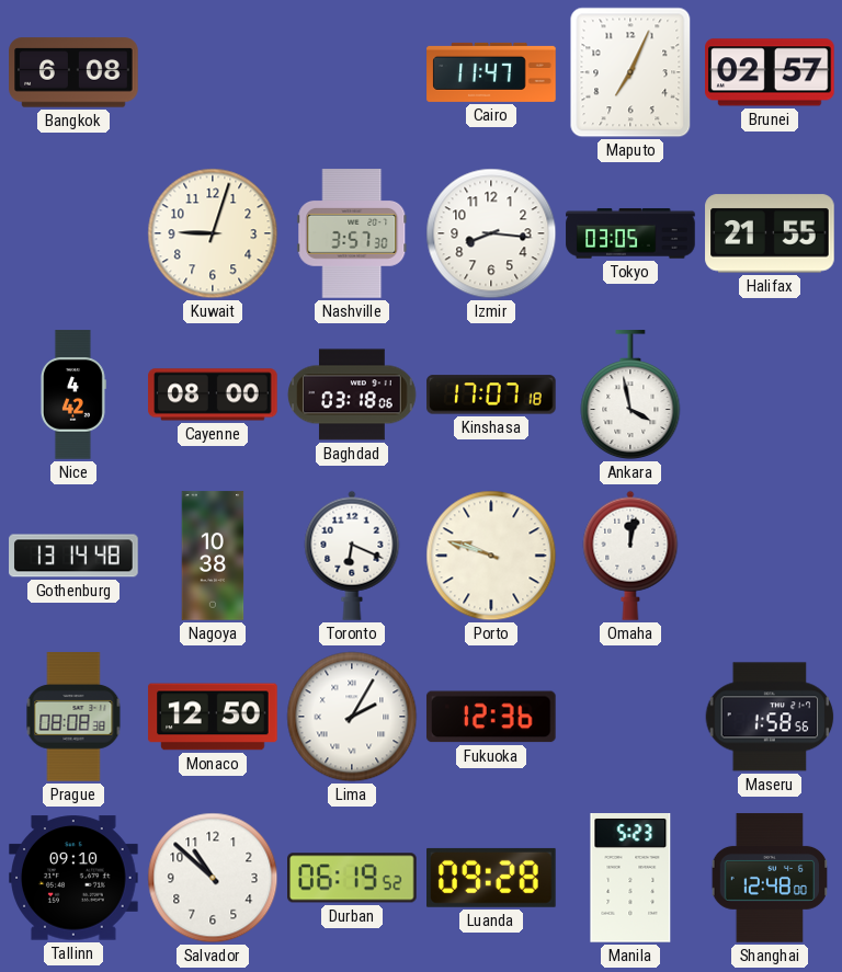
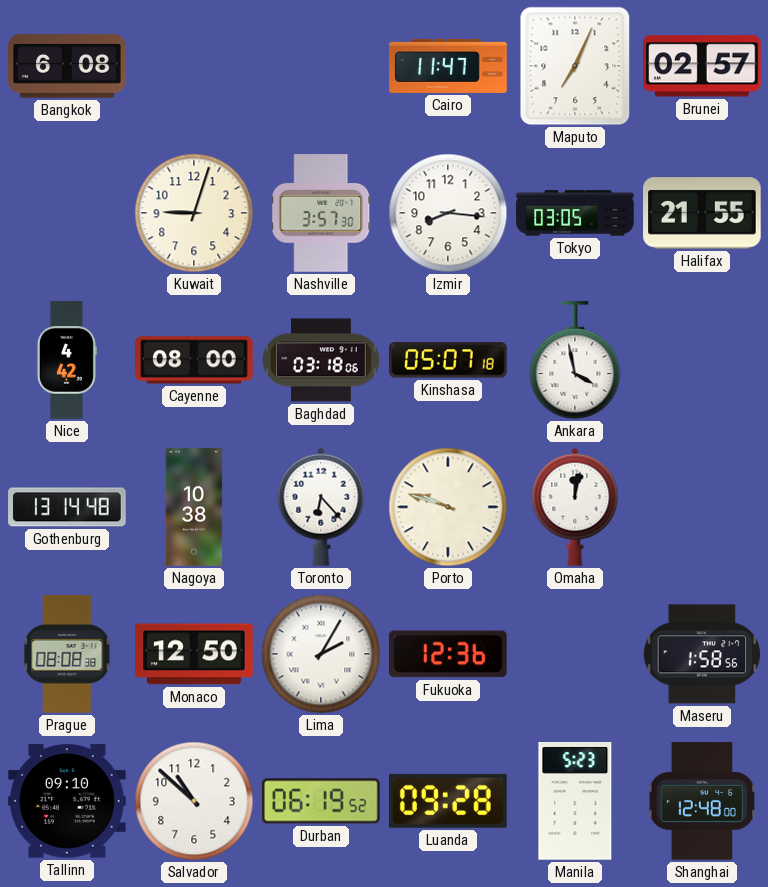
Kinshasa: 17:07 -> 05:07 (448, 360)
Toronto: 6:19 -> 6:23 (321, 507)
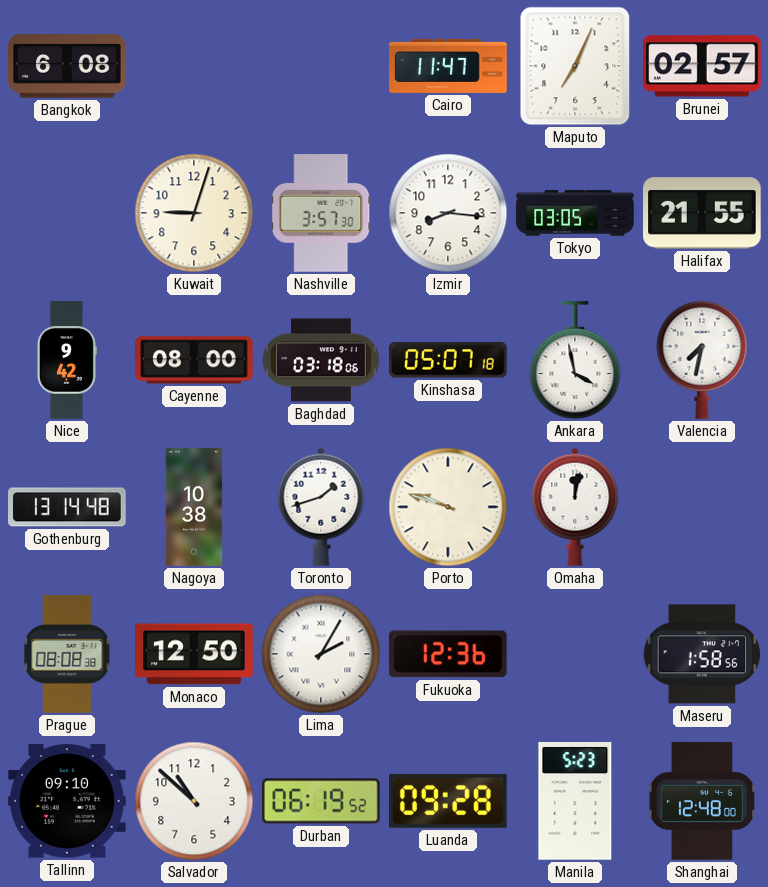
Nice: 4:42 -> 9:42 (66, 360)
Valencia: none -> 7:32 (702, 360)
Toronto: 6:23 -> 1:42 (321, 507)
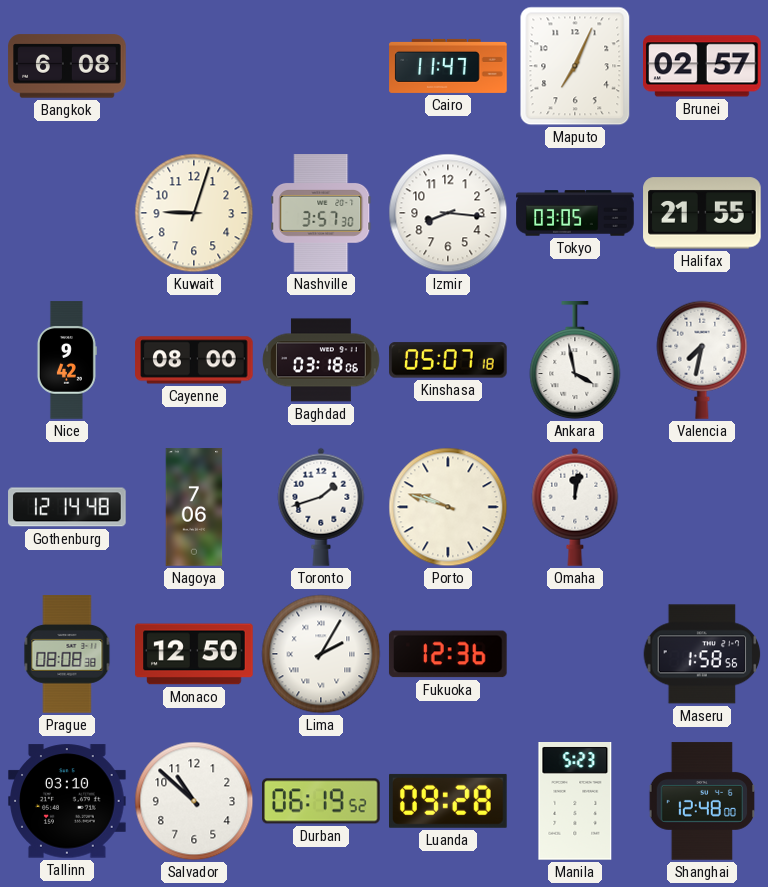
Gothenburg: 13:14 -> 12:14 (67, 507)
Nagoya: 10:38 -> 7:06 (194, 507)
Tallinn: 09:10 -> 03:10 (67, 801)
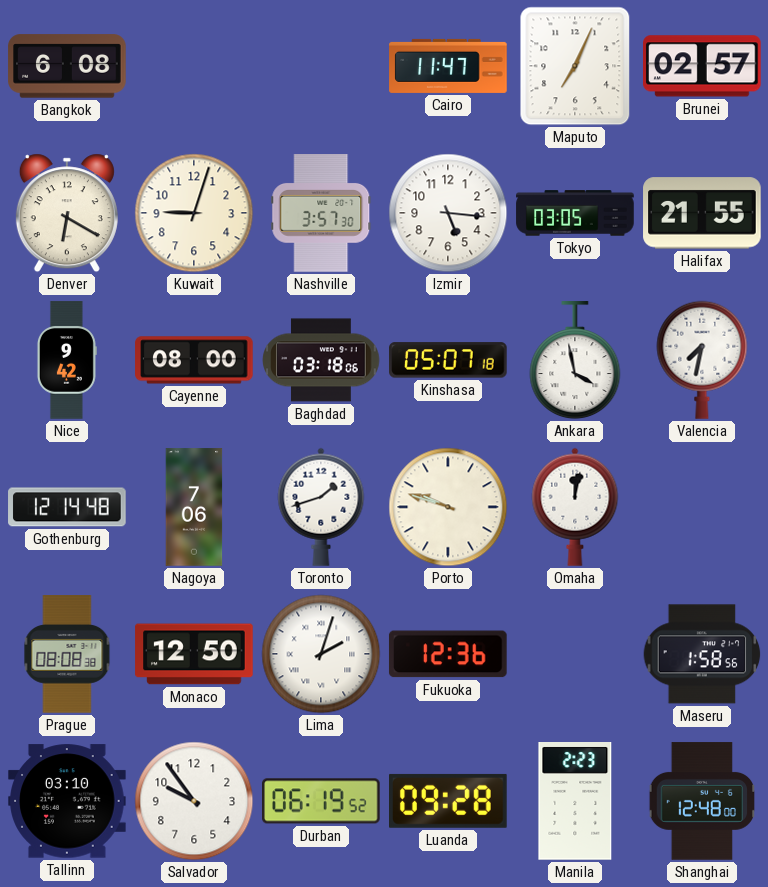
Denver: none -> 6:20 (67, 213)
Izmir: 8:16 -> 5:16 (448, 213)
Lima: 2:05 -> 2:03 (321, 654)
Salvador: 10:52 -> 9:54 (194, 801)
Manila: 5:23 -> 2:23 (575, 801)
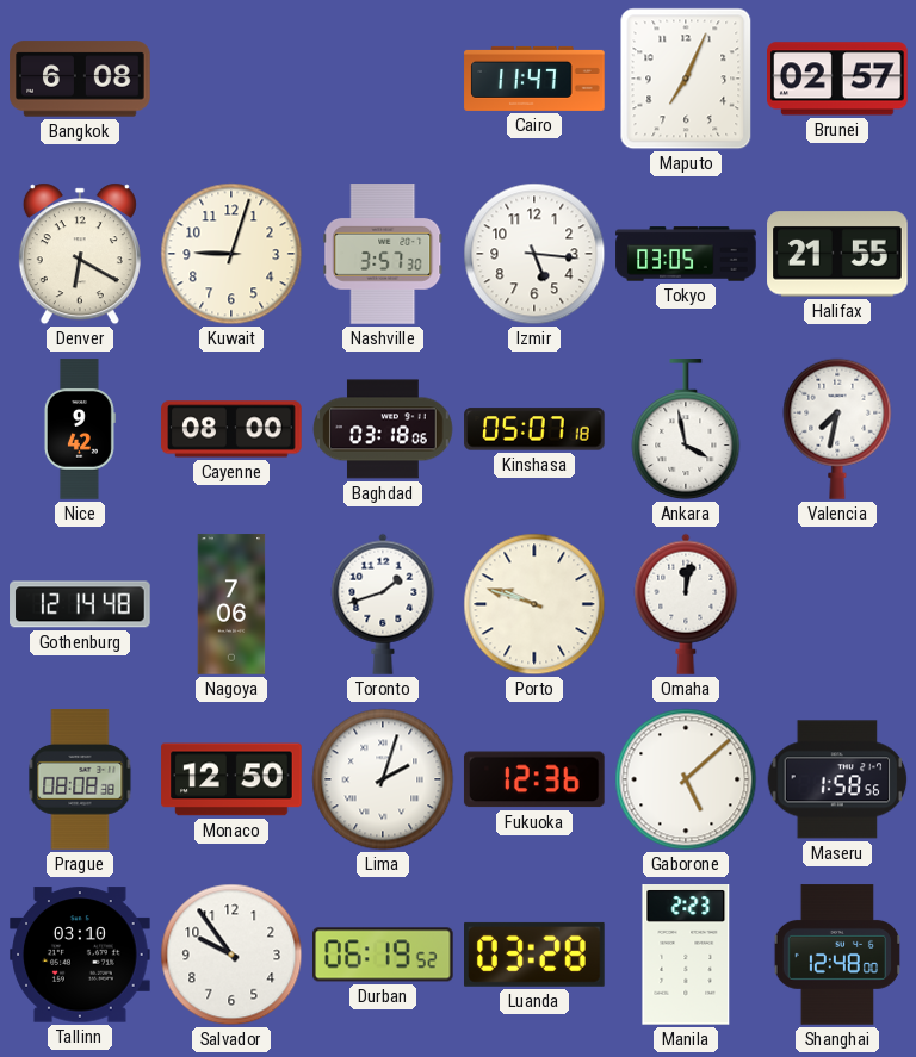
Gaborone: none -> 5:08 (686, 779)
Luanda: 09:28 -> 03:28 (536, 955)
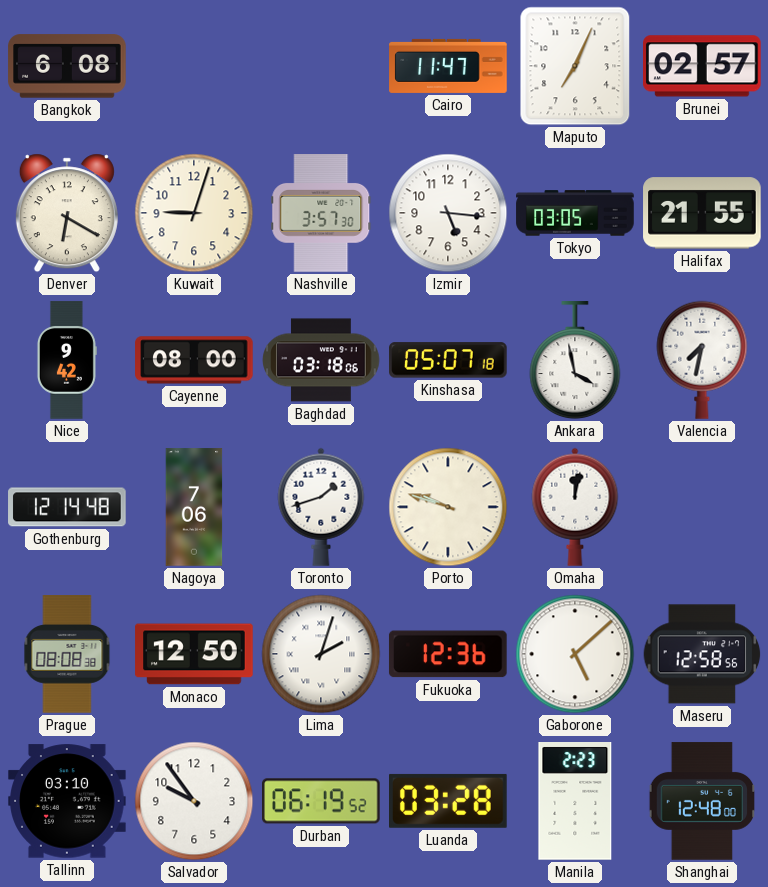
Maseru: 1:58 -> 12:58 (702, 654)
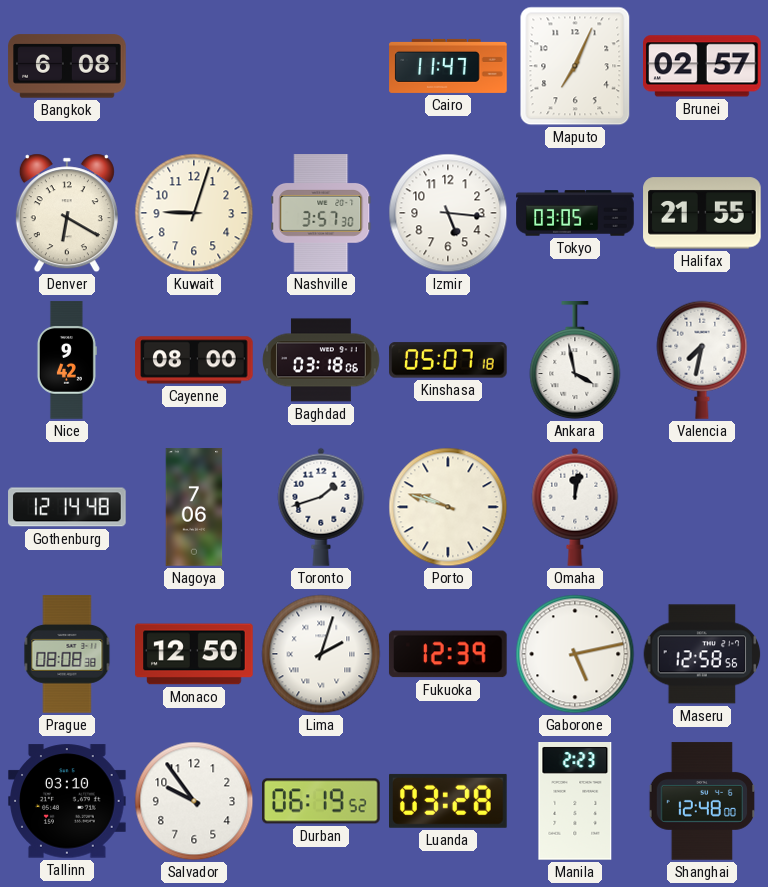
Fukuoka: 12:36 -> 12:39 (448, 654)
Gaborone: 5:08 -> 5:13 (575, 654)
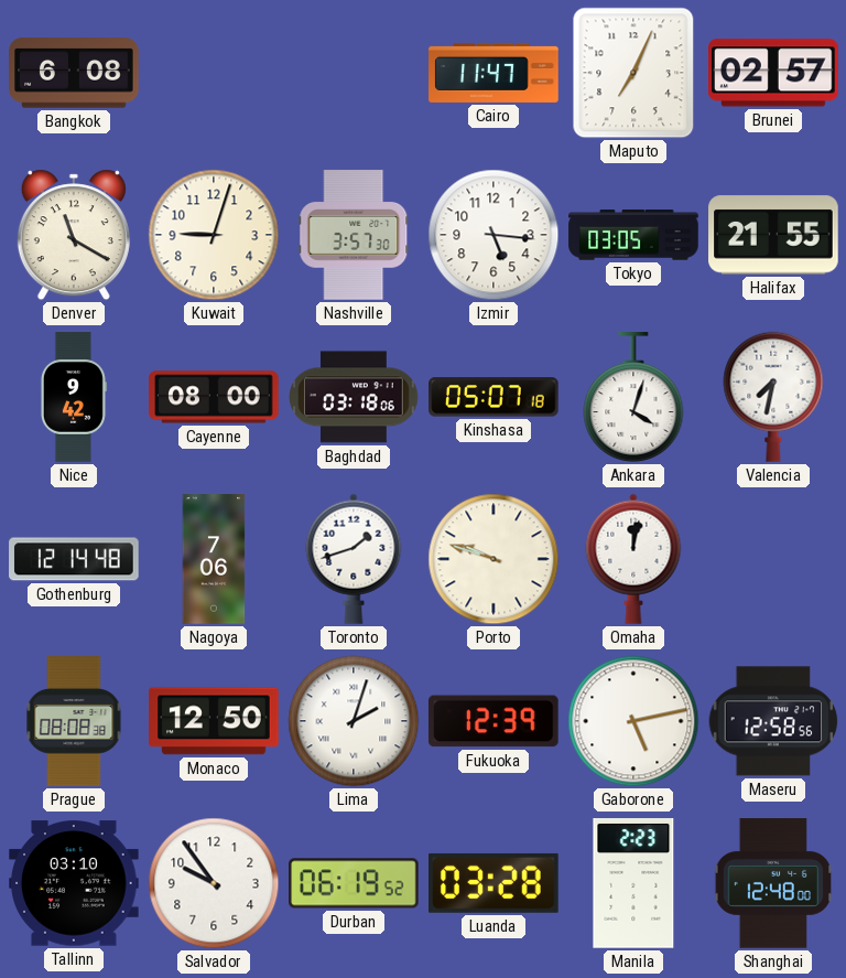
Denver: 6:20 -> 11:20 (74, 235)
Ankara: 3:58 -> 4:03 (633, 398)
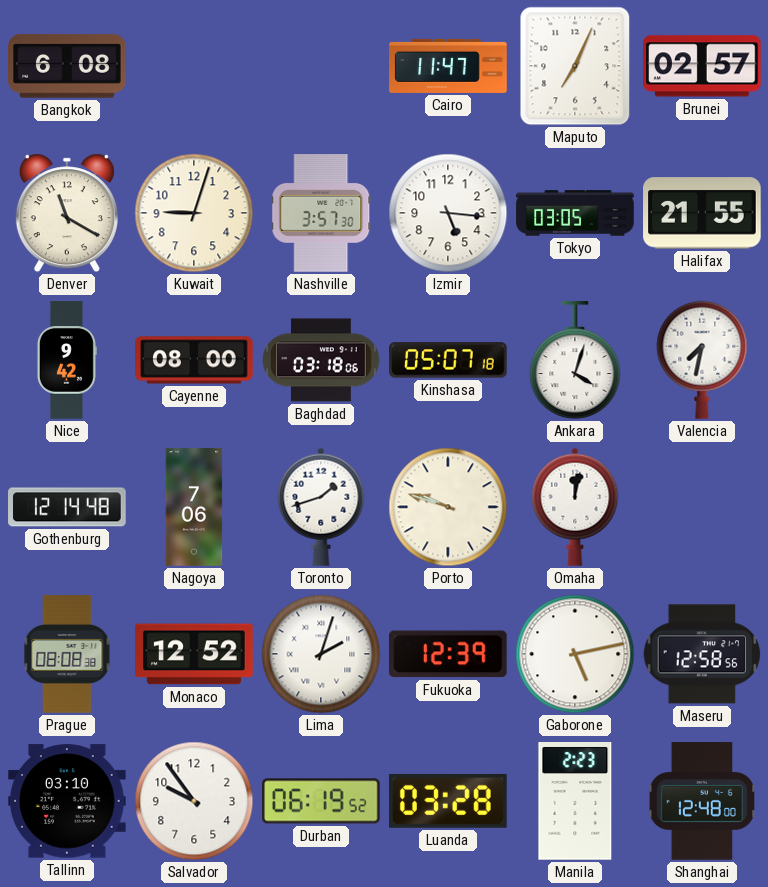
Monaco: 12:50 -> 12:52 (194, 654)
